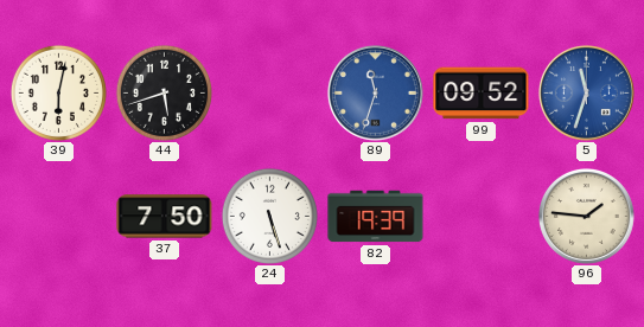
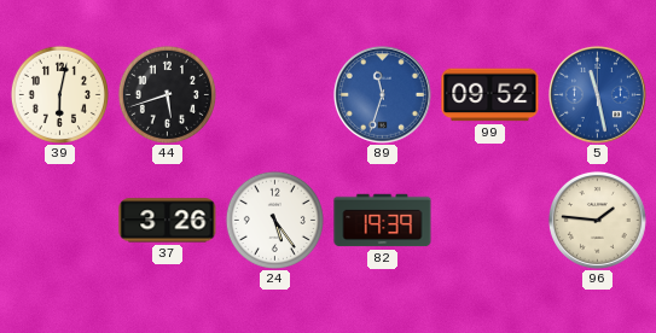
5: 11:33 -> 11:28 (597, 94)
37: 7:50 -> 3:26 (168, 221)
24: 5:27 -> 5:24 (274, 220)
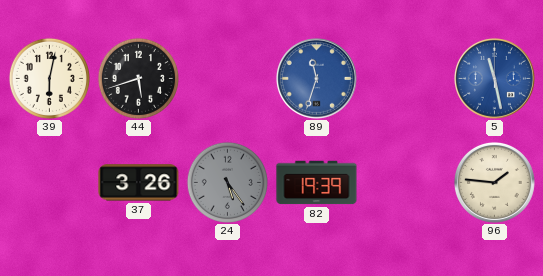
99: 09:52 -> none (490, 95)
24 dial: white -> grey (227, 182)
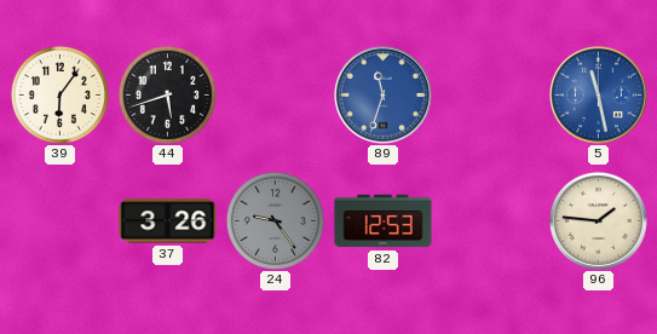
39: 6:02 -> 6:06 (59, 94)
24: 5:24 -> 9:24 (275, 220)
82: 19:39 -> 12:53 (384, 221)
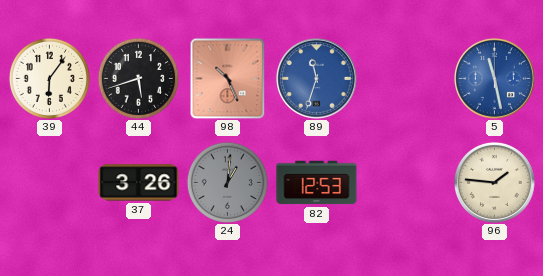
98: none -> 10:26 (228, 78)
24: 9:24 -> 1:01 (227, 182)
